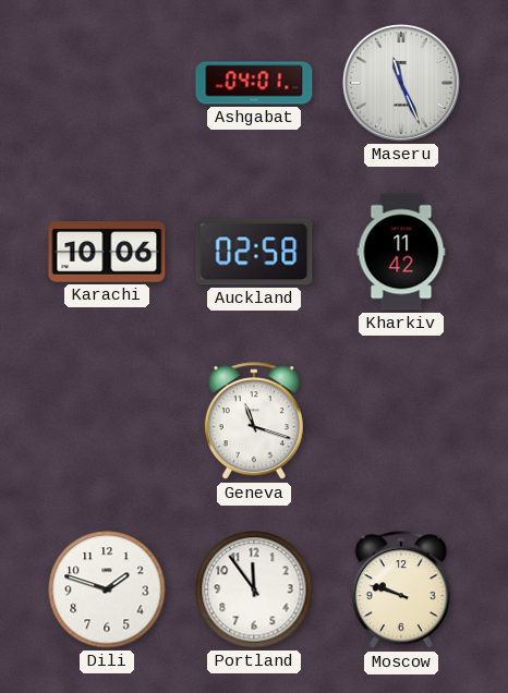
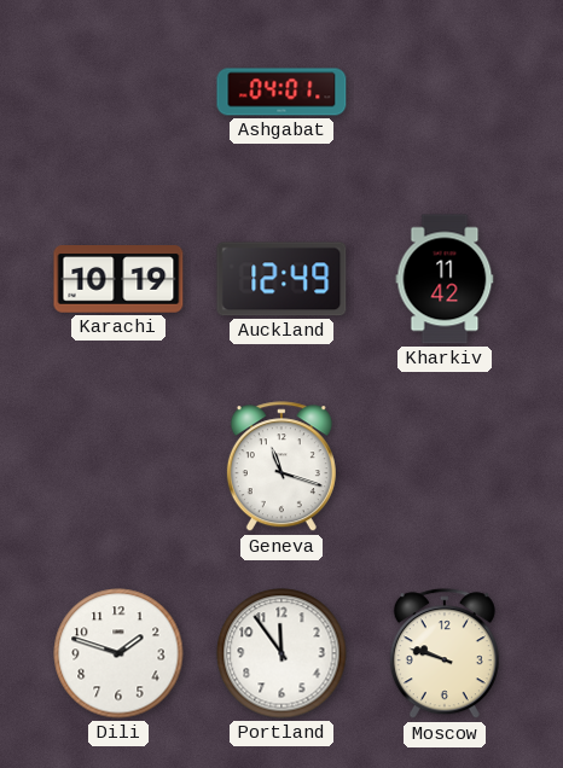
Maseru: 11:26 -> none (401, 83)
Karachi: 10:06 -> 10:19 (118, 280)
Auckland: 02:58 -> 12:49 (281, 279)
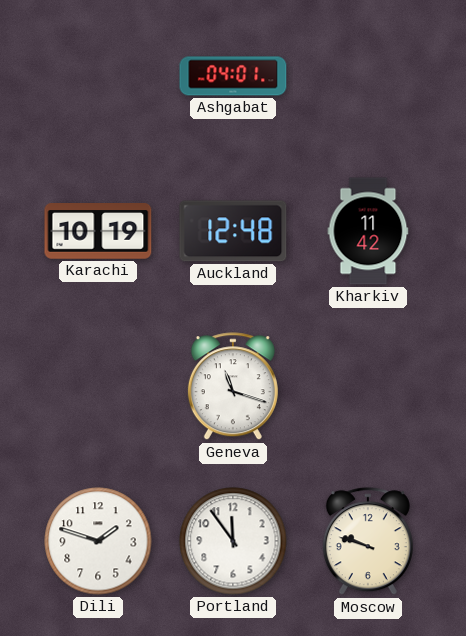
Auckland: 12:49 -> 12:48 (233, 231)
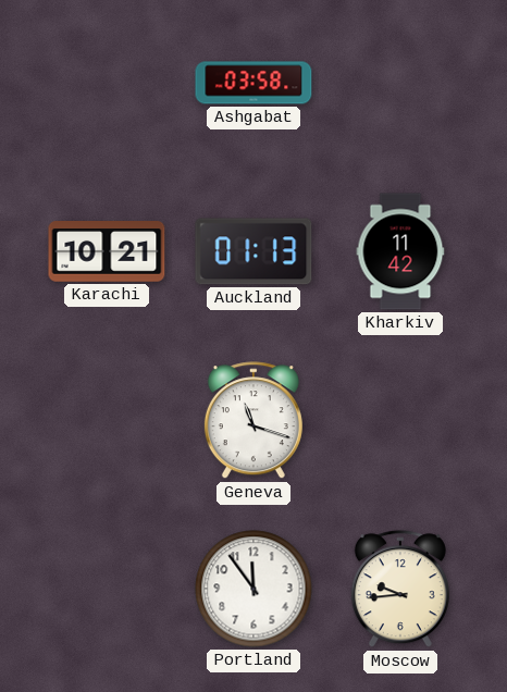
Ashgabat: 04:01 -> 03:58 (253, 83)
Karachi: 10:19 -> 10:21 (107, 252)
Auckland: 12:48 -> 01:13 (253, 251)
Dili: 1:48 -> none (98, 541)
Moscow: 9:48 -> 9:44 (400, 590)
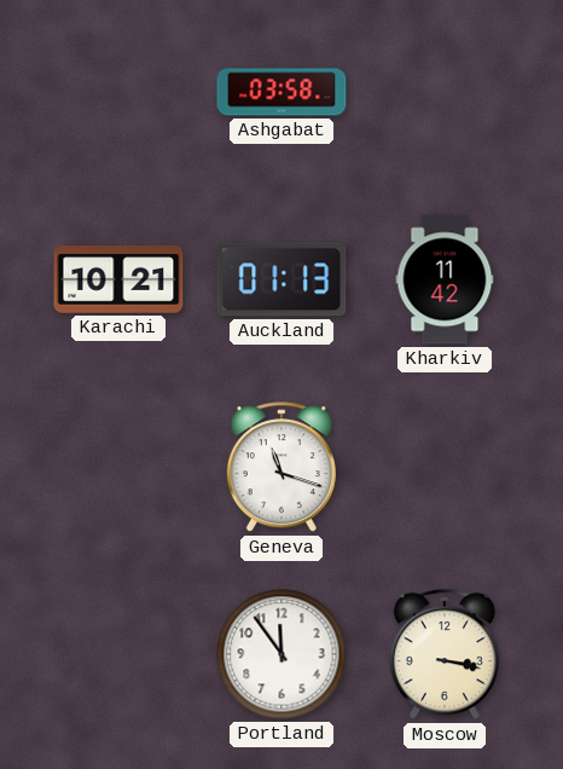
Moscow: 9:44 -> 3:17 (445, 655)
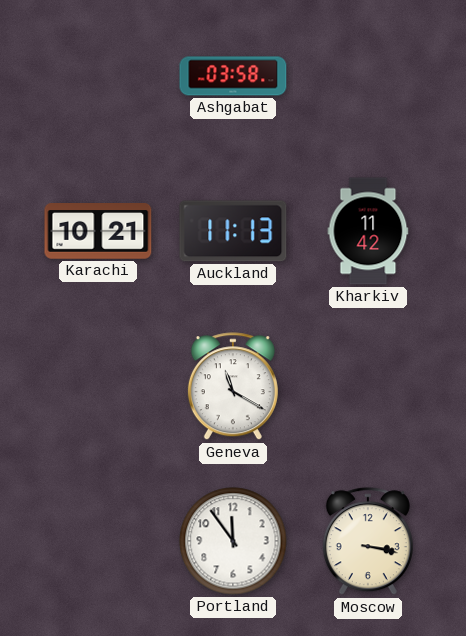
Auckland: 01:13 -> 11:13 (233, 231)
Geneva: 11:18 -> 11:20 (233, 387)
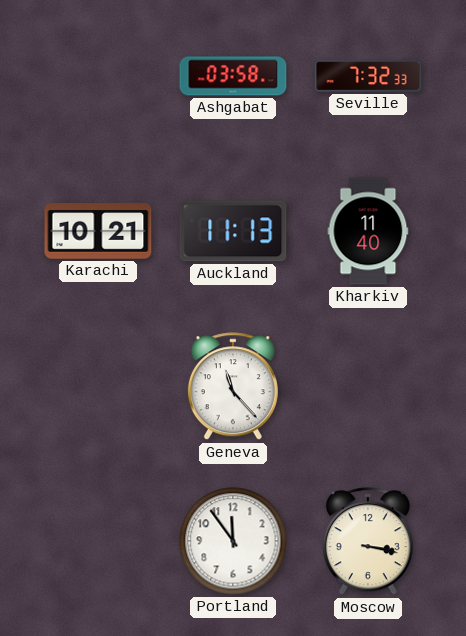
Seville: none -> 7:32 (368, 76)
Kharkiv: 11:42 -> 11:40 (368, 231)
Geneva: 11:20 -> 11:23 (233, 387)
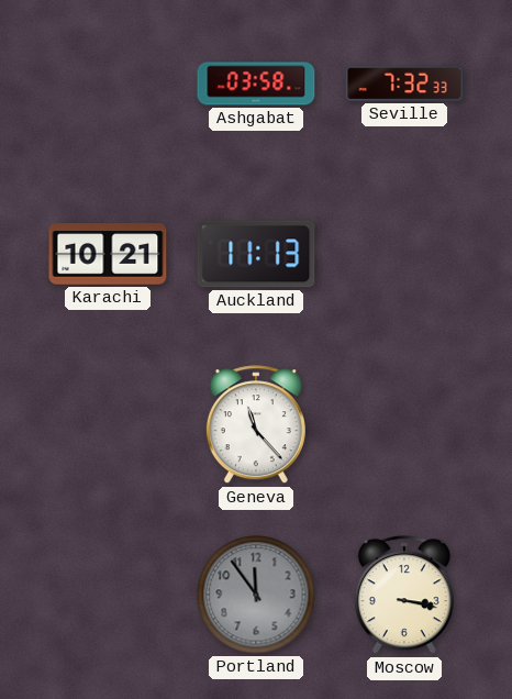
Kharkiv: 11:40 -> none (368, 231)
Portland dial: white -> grey (256, 595)
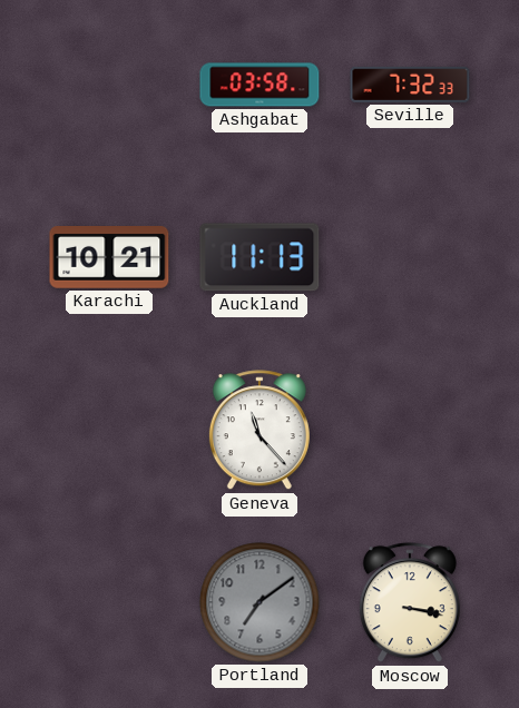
Portland: 11:54 -> 7:09 (259, 602)
